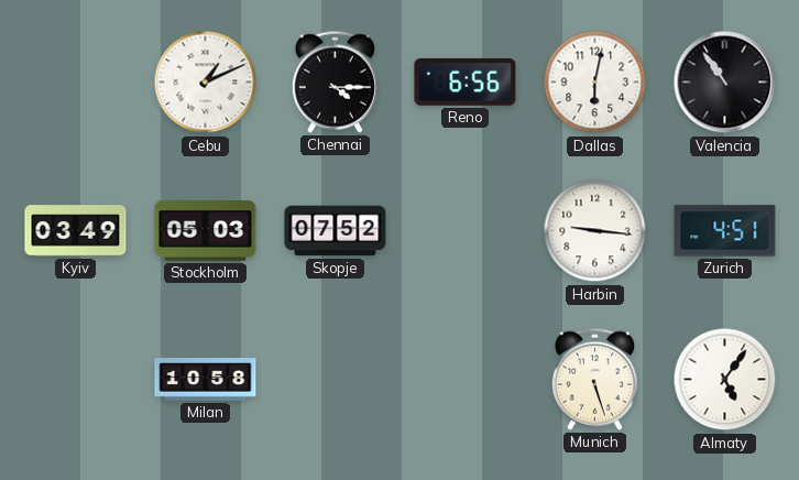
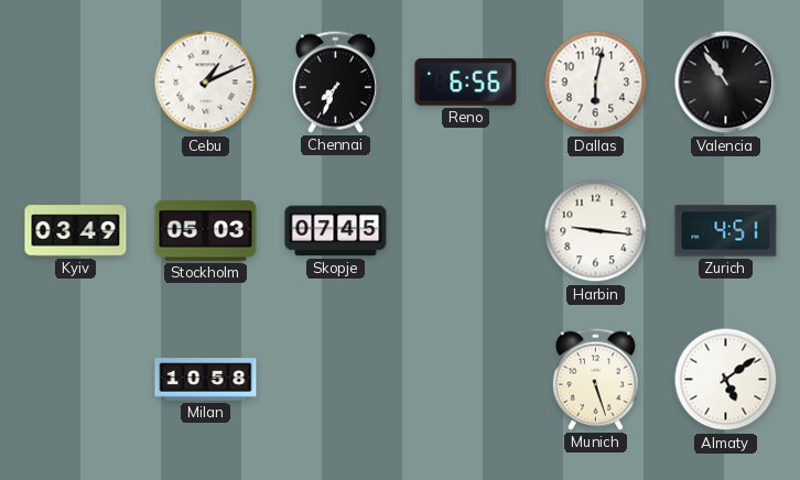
Chennai: 4:15 -> 7:34 (335, 81)
Skopje: 07:52 -> 07:45 (336, 231)
Almaty: 5:06 -> 5:09 (726, 380)
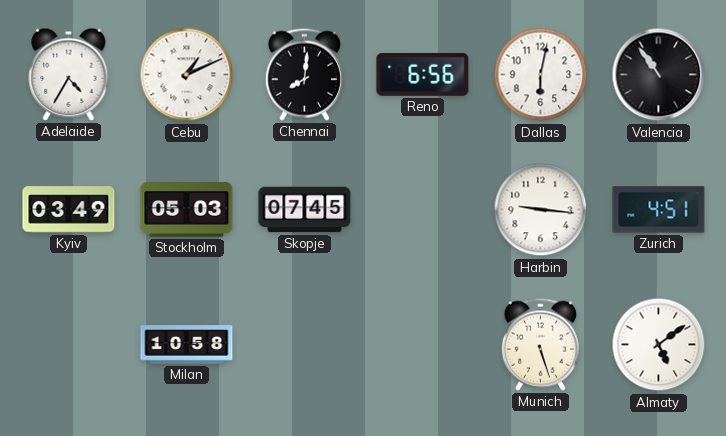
Adelaide: none -> 4:35 (69, 74)
Chennai: 7:34 -> 8:01 (304, 74)
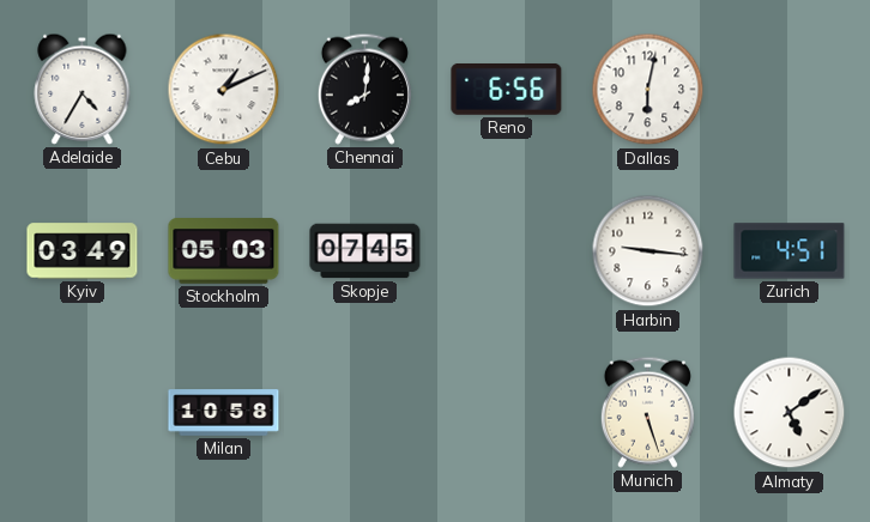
Valencia: 10:54 -> none (659, 75)
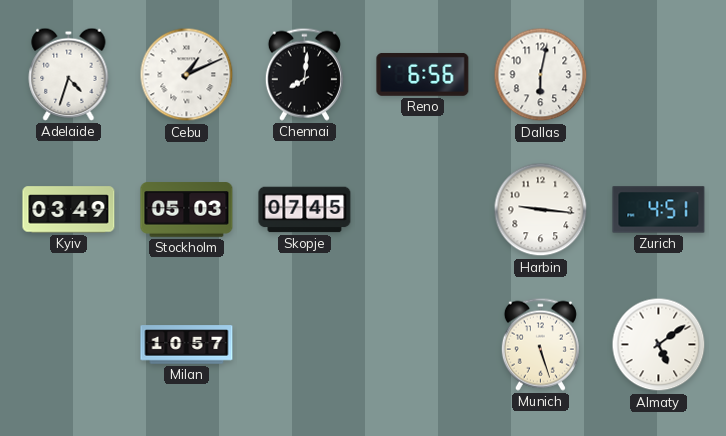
Adelaide: 4:35 -> 4:33 (69, 74)
Milan: 10:58 -> 10:57 (187, 345)
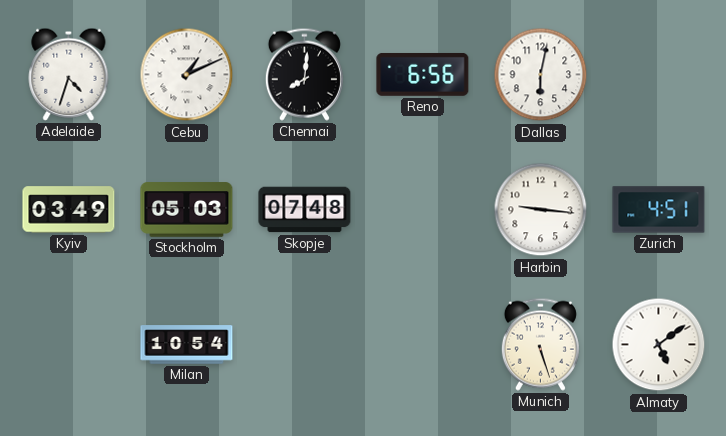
Skopje: 07:45 -> 07:48 (305, 210)
Milan: 10:57 -> 10:54 (187, 345)
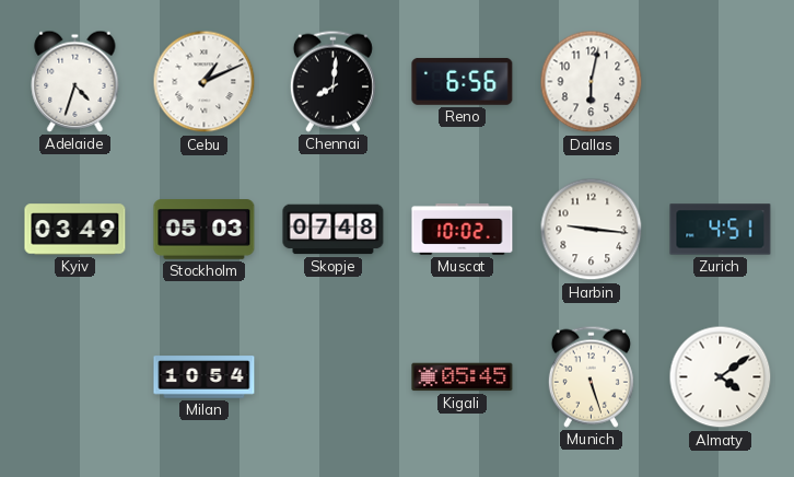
Muscat: none -> 10:02 (463, 229)
Kigali: none -> 05:45 (463, 377)
Almaty: 5:09 -> 4:09 (721, 377)
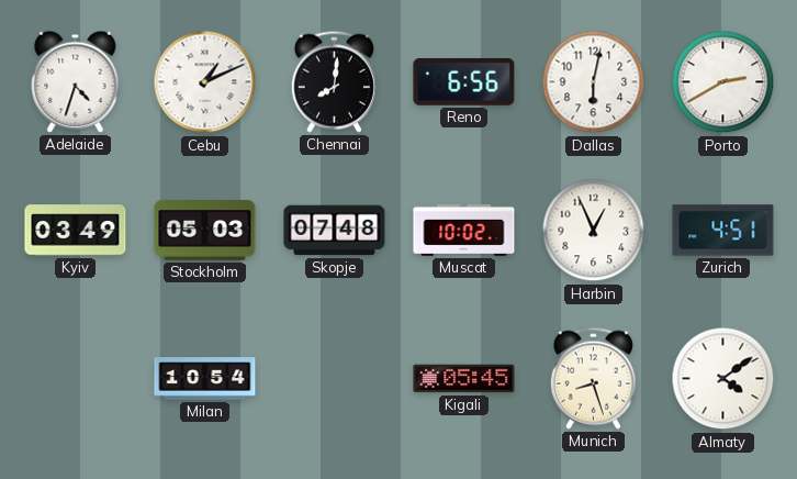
Porto: none -> 2:40 (723, 82)
Harbin: 9:16 -> 12:56 (594, 231)
Munich: 5:27 -> 8:27 (593, 378)
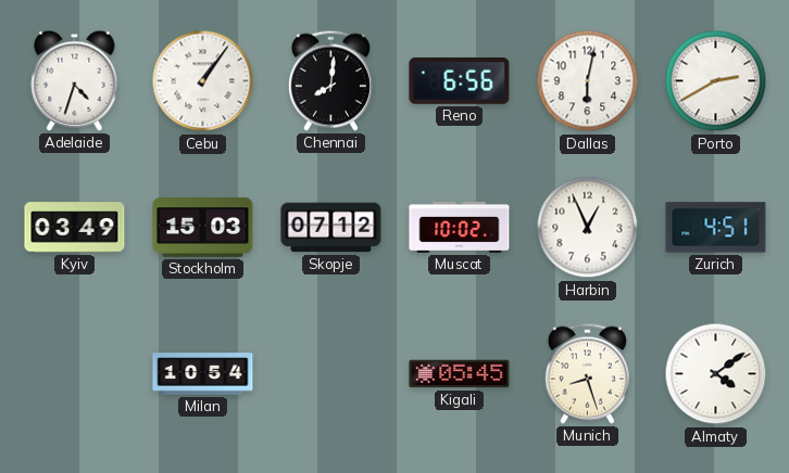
Cebu: 1:11 -> 1:06 (203, 81)
Stockholm: 05:03 -> 15:03 (203, 228)
Skopje: 07:48 -> 07:12 (331, 228)
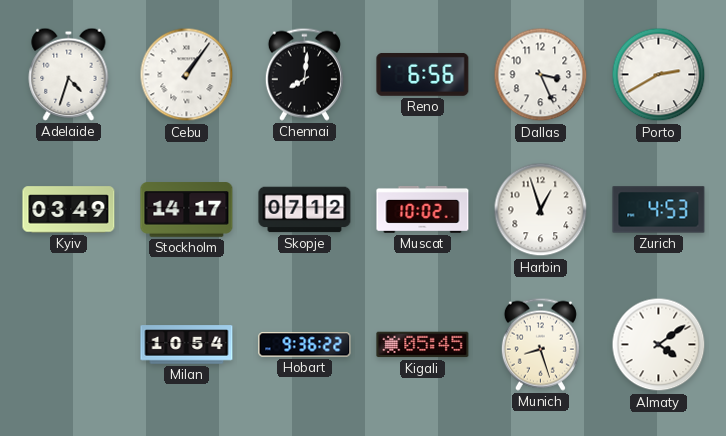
Dallas: 6:02 -> 3:26 (541, 75)
Stockholm: 15:03 -> 14:17 (187, 210)
Harbin: 12:56 -> 12:57 (541, 210)
Zurich: 4:51 -> 4:53 (659, 210)
Hobart: none -> 9:36 (305, 345)
